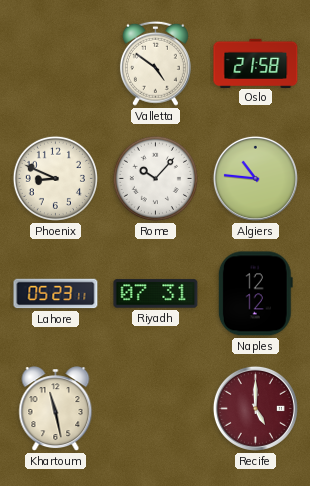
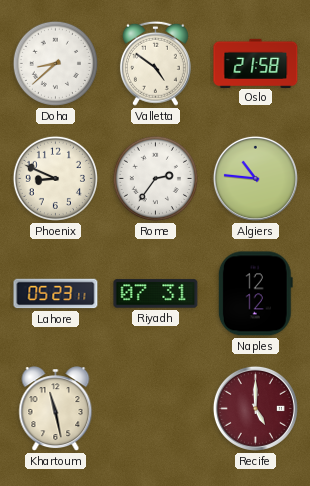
Doha: none -> 8:38 (55, 63)
Rome: 10:07 -> 2:36 (155, 178)
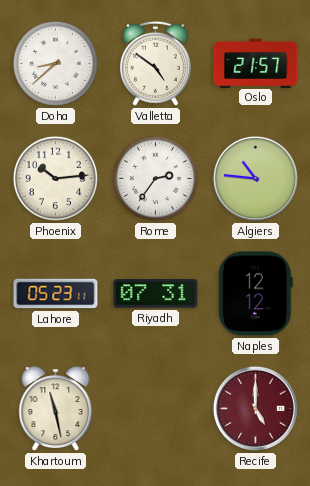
Oslo: 21:58 -> 21:57 (256, 63)
Phoenix: 8:49 -> 10:14 (55, 178)
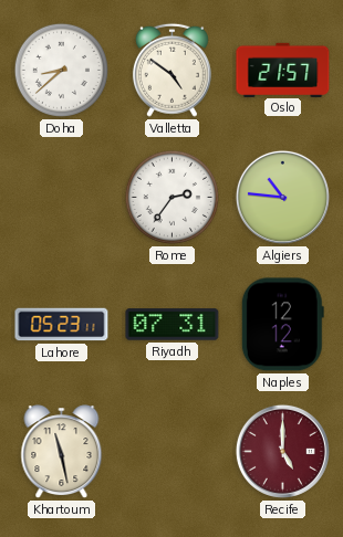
Phoenix: 10:14 -> none (55, 178)
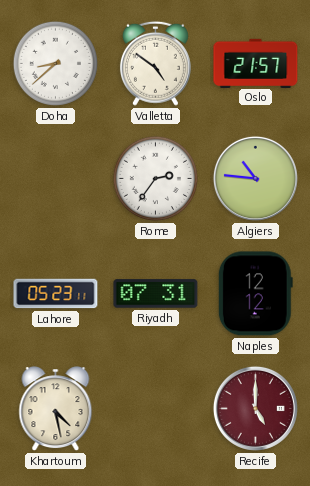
Khartoum: 11:28 -> 4:28 (56, 409)
